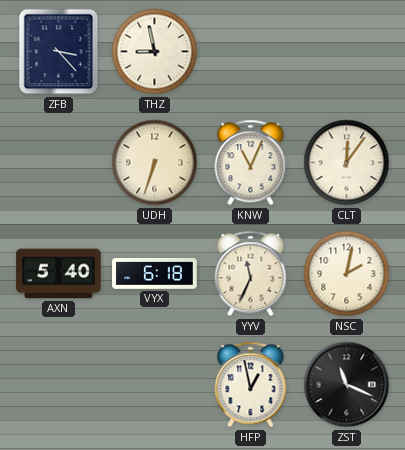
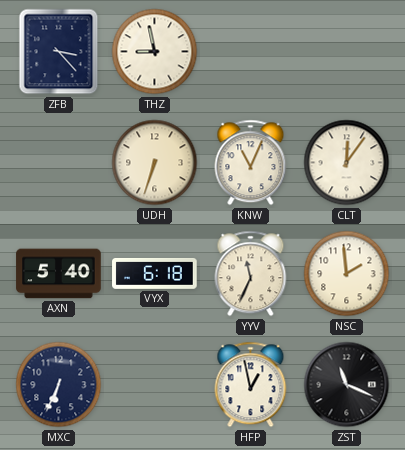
NSC: 2:02 -> 1:59 (347, 274)
MXC: none -> 6:34 (59, 385)
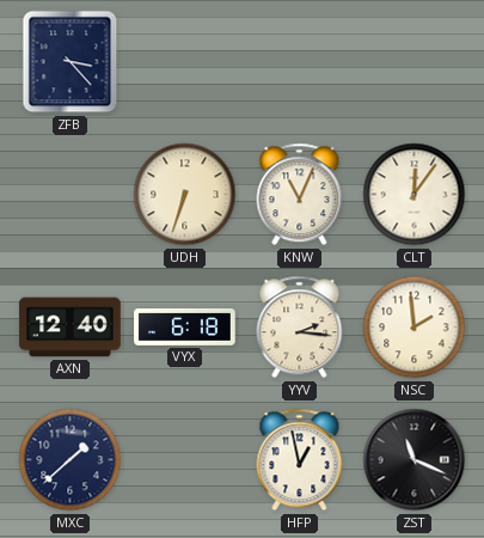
THZ: 8:58 -> none (155, 52)
AXN: 5:40 -> 12:40 (71, 328)
YYV: 11:34 -> 2:16 (300, 328)
MXC: 6:34 -> 1:38 (71, 460)
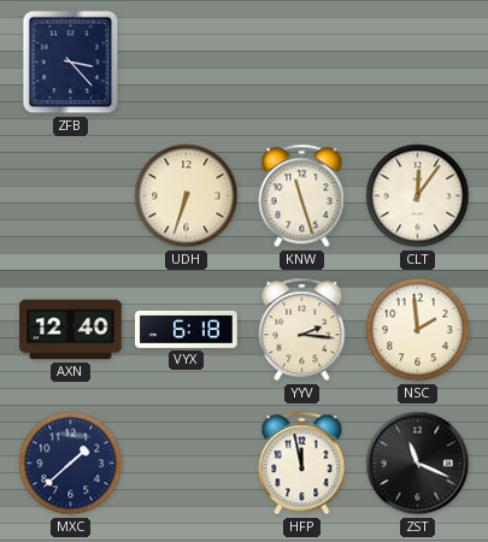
KNW: 11:04 -> 11:27 (302, 196)
HFP: 12:58 -> 11:58 (302, 464)
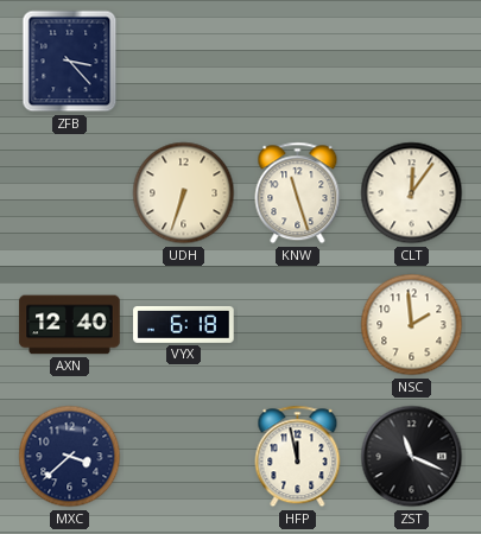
YYV: 2:16 -> none (302, 330)
MXC: 1:38 -> 3:38 (70, 457)
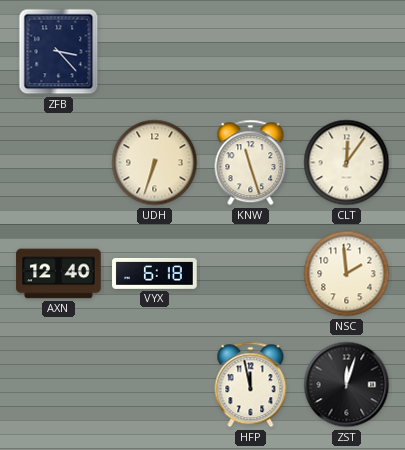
MXC: 3:38 -> none (70, 457)
ZST: 11:19 -> 12:03 (347, 385)
